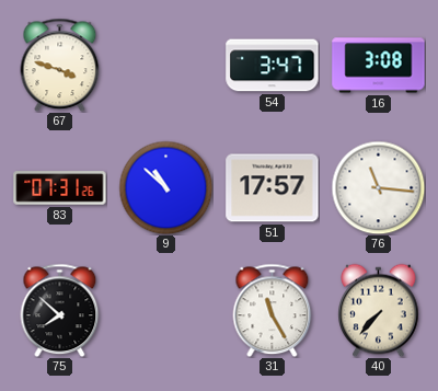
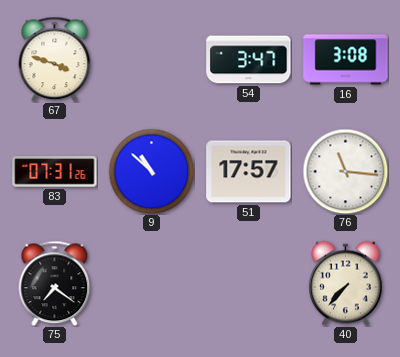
75: 7:52 -> 7:21 (55, 283)
31: 11:25 -> none (273, 310)
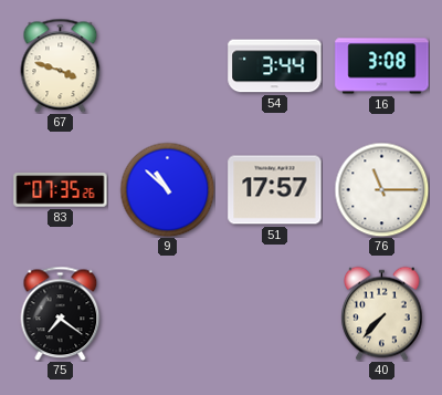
54: 3:47 -> 3:44 (275, 66)
83: 07:31 -> 07:35 (61, 190)
76: 11:16 -> 11:15 (381, 189)
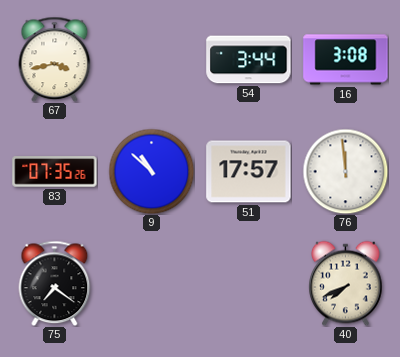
67: 3:48 -> 3:43 (55, 59)
76: 11:15 -> 11:59 (345, 171)
40: 7:37 -> 7:41 (346, 283)
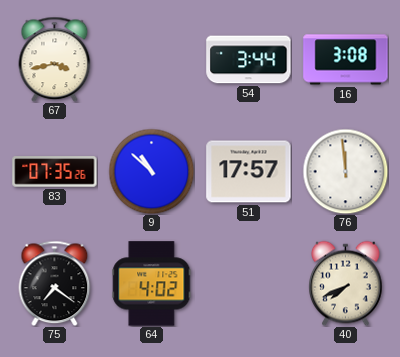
64: none -> 4:02 (152, 284)
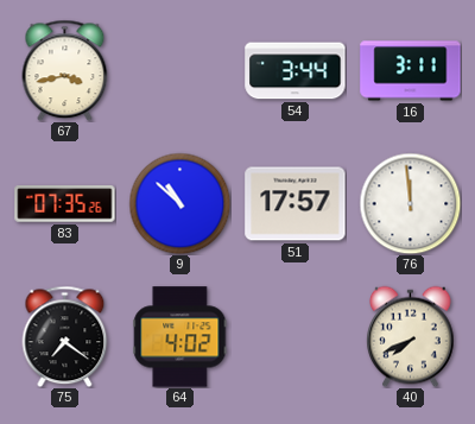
16: 3:08 -> 3:11 (411, 71)
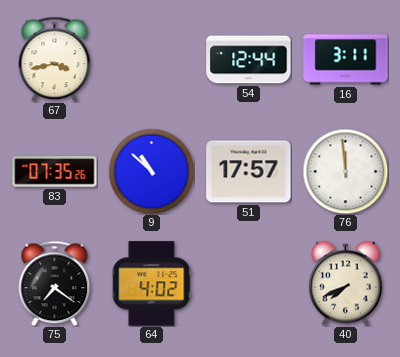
54: 3:44 -> 12:44 (249, 60)
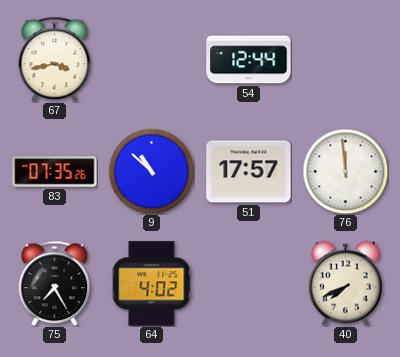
16: 3:11 -> none (346, 60)
75: 7:21 -> 7:25 (55, 283)
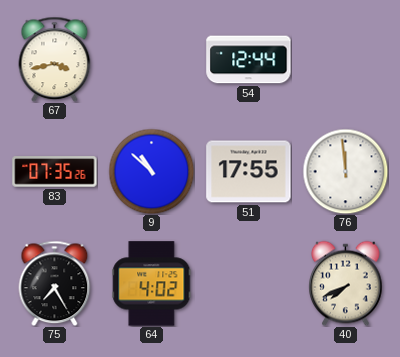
51: 17:57 -> 17:55 (249, 172)
